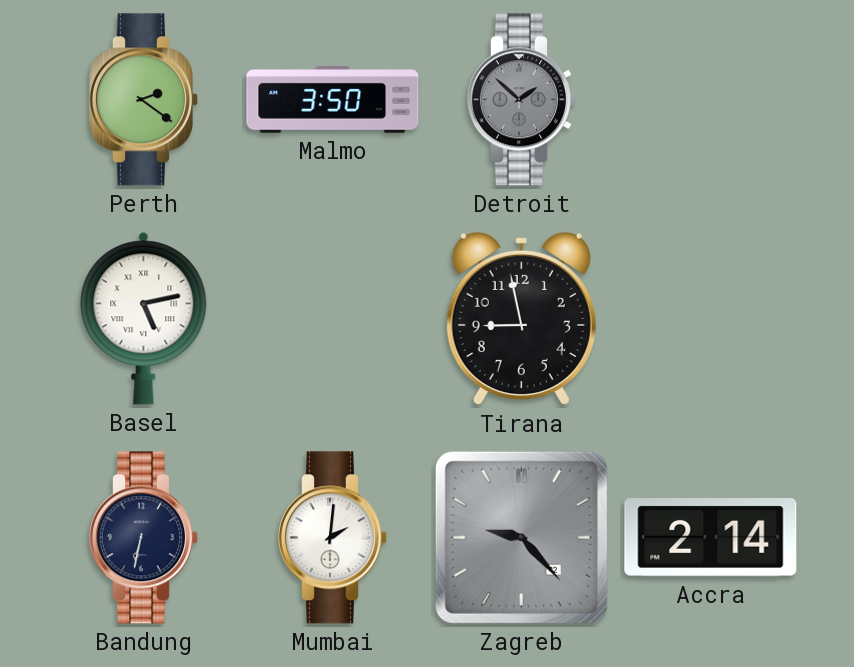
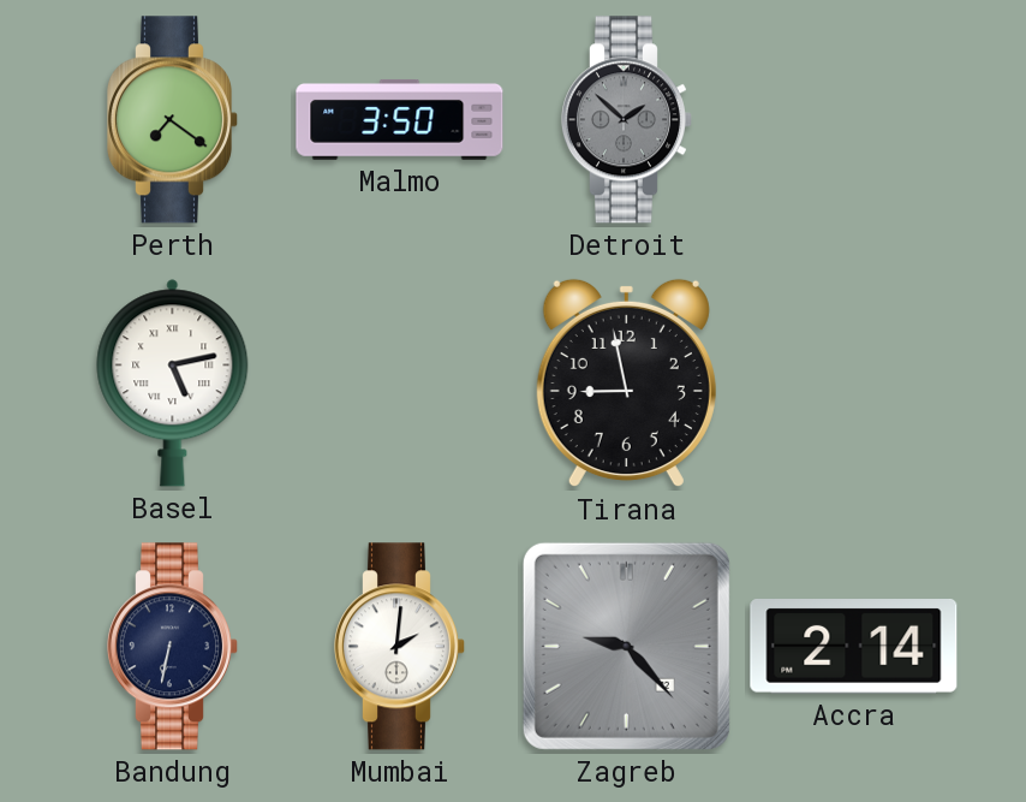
Perth: 2:21 -> 7:21 (172, 120)
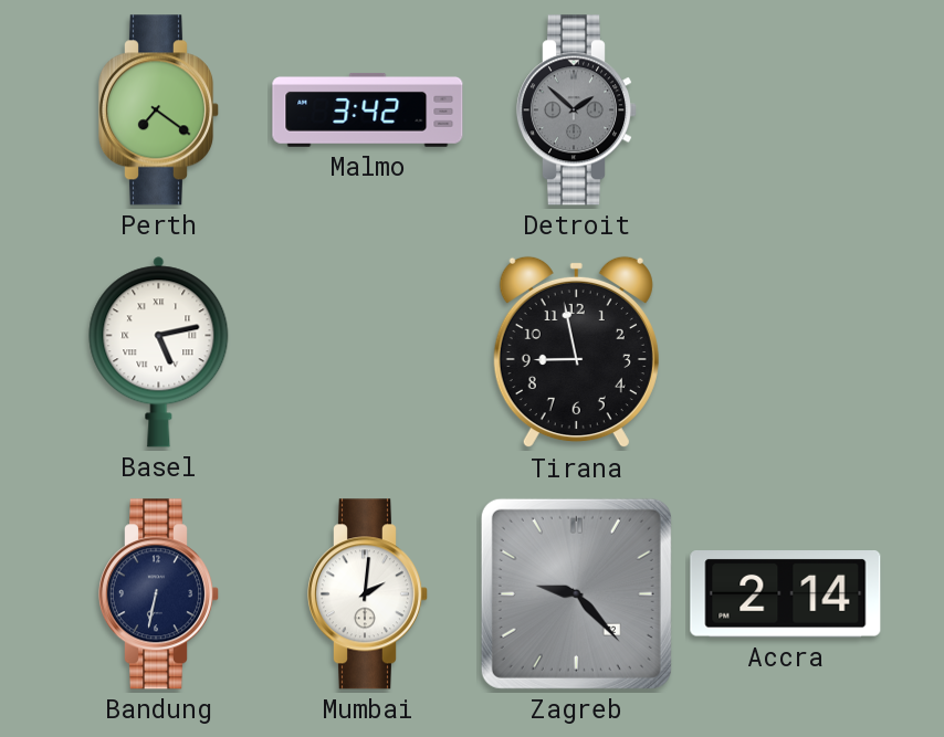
Malmo: 3:50 -> 3:42 (368, 109)
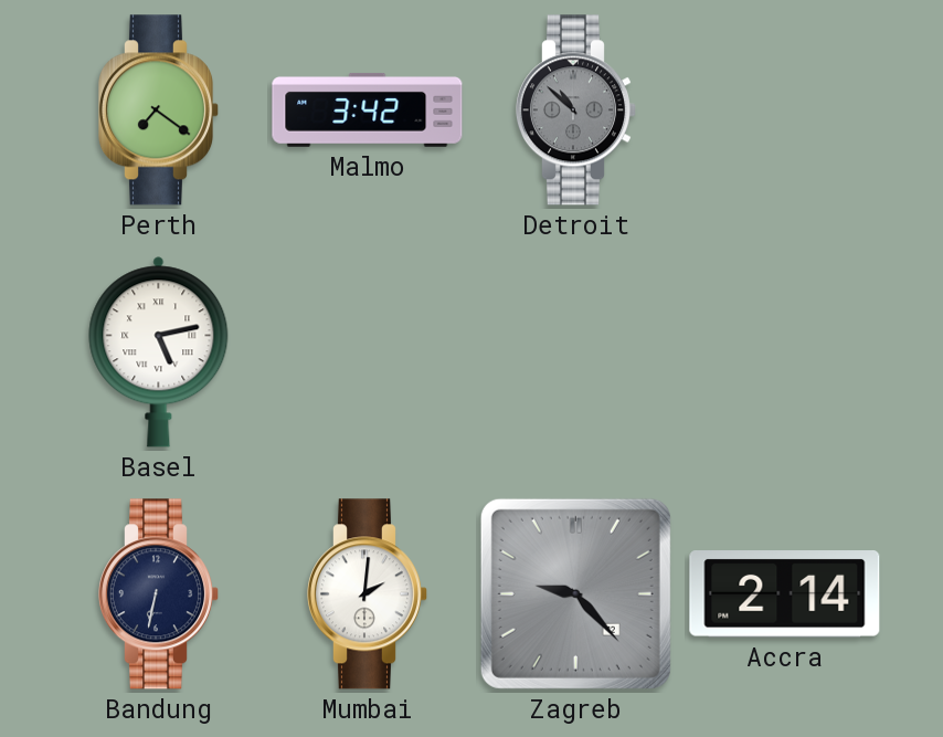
Detroit: 1:52 -> 10:52 (575, 110)
Tirana: 8:58 -> none (576, 352)
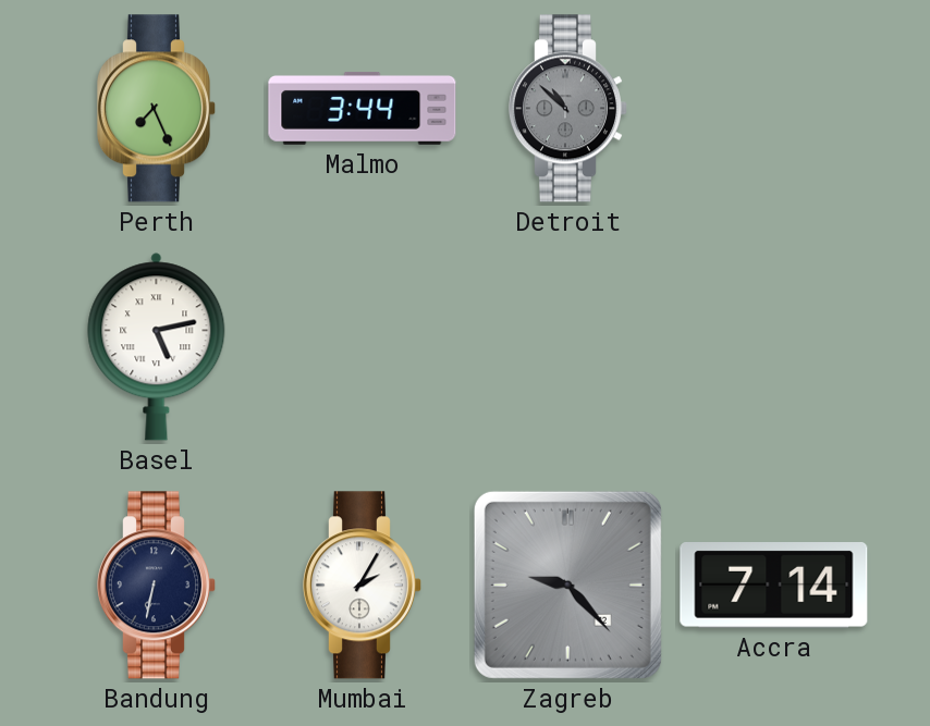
Perth: 7:21 -> 7:26 (156, 109)
Malmo: 3:42 -> 3:44 (363, 108)
Mumbai: 2:01 -> 2:05 (362, 586)
Accra: 2:14 -> 7:14 (774, 586)
